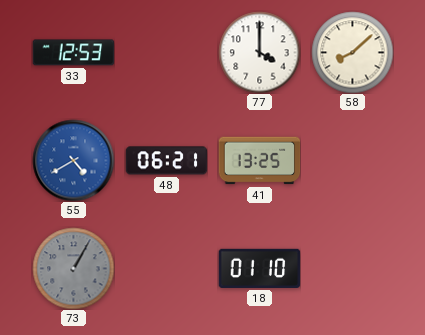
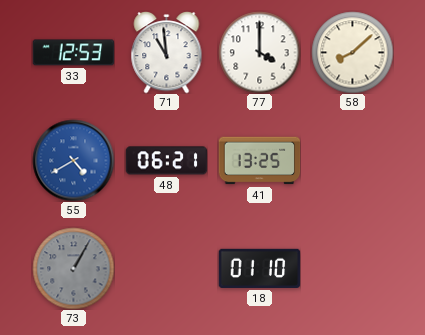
71: none -> 10:59 (167, 53)
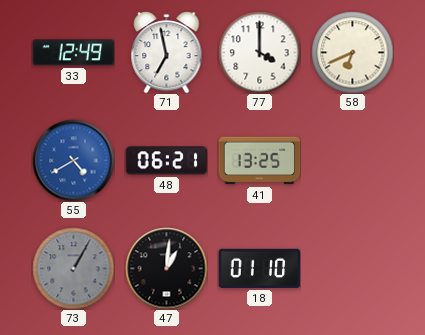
33: 12:53 -> 12:49 (73, 53)
71: 10:59 -> 6:58 (167, 53)
58: 8:08 -> 6:41 (352, 52)
47: none -> 1:01 (166, 268)
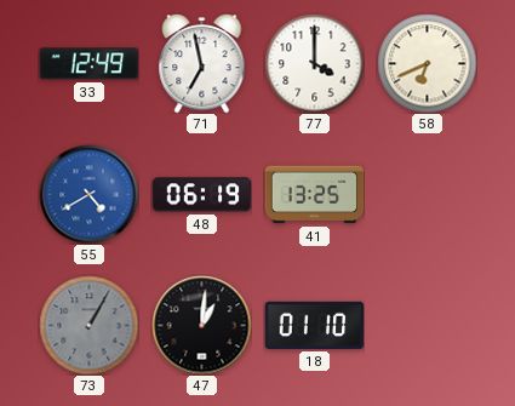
48: 06:21 -> 06:19 (201, 195)
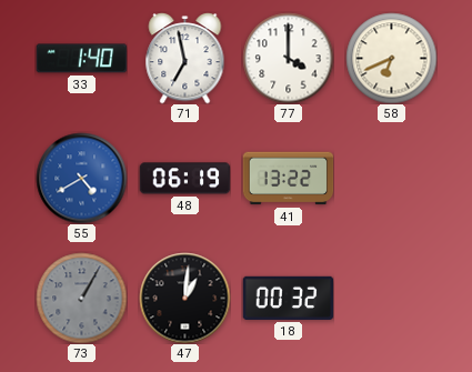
33: 12:49 -> 1:40 (81, 59)
41: 13:25 -> 13:22 (288, 179)
18: 01:10 -> 00:32 (288, 298)
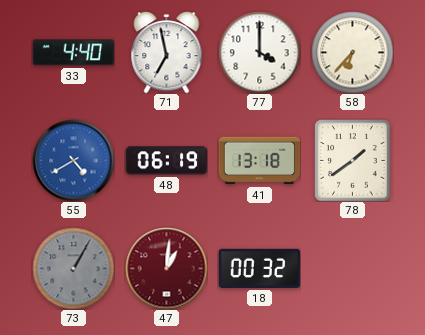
33: 1:40 -> 4:40 (73, 53)
58: 6:41 -> 6:37 (352, 52)
41: 13:22 -> 13:18 (259, 161)
78: none -> 1:39 (353, 160)
47 dial: black -> burgundy (166, 268)
